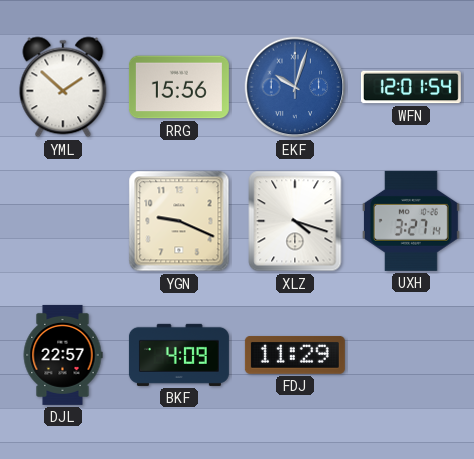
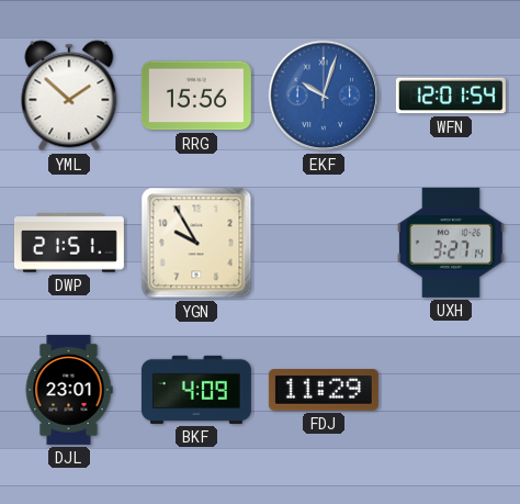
DWP: none -> 21:51 (69, 243)
YGN: 9:19 -> 9:55 (196, 243)
XLZ: 4:18 -> none (295, 221)
DJL: 22:57 -> 23:01 (69, 390)
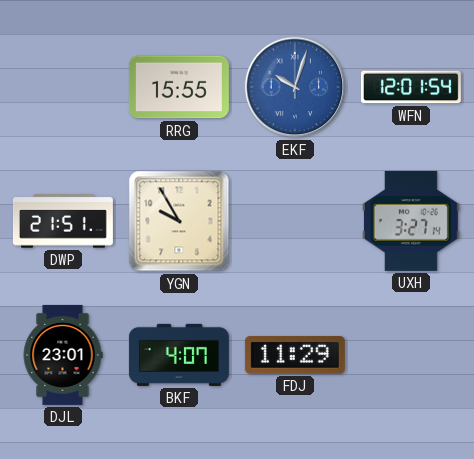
YML: 1:52 -> none (69, 96)
RRG: 15:56 -> 15:55 (179, 87)
BKF: 4:09 -> 4:07 (179, 355)
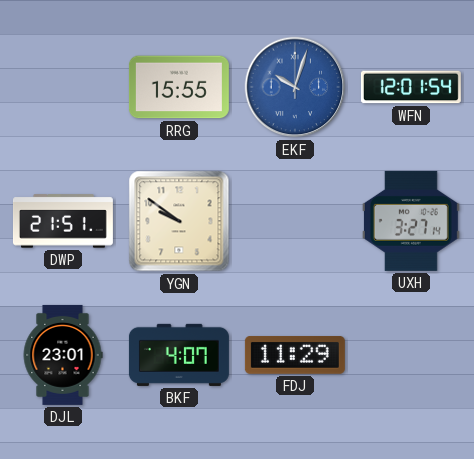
YGN: 9:55 -> 9:51 (179, 221)
